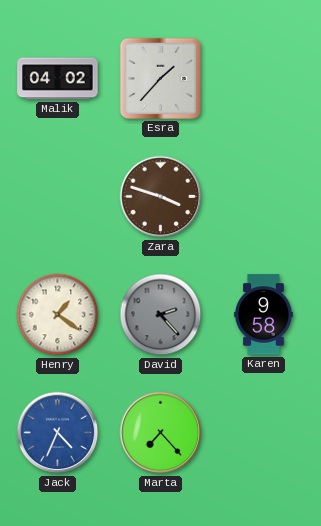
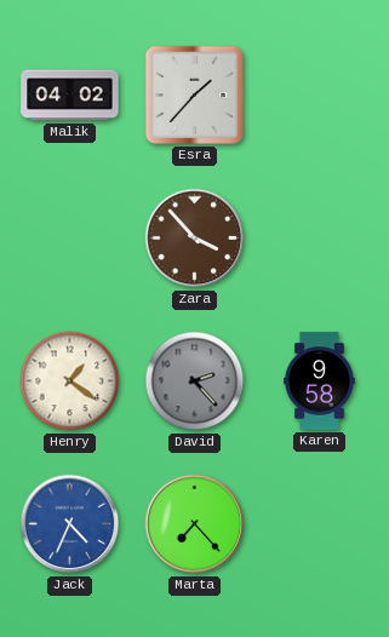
Zara: 3:48 -> 3:53 (195, 239)
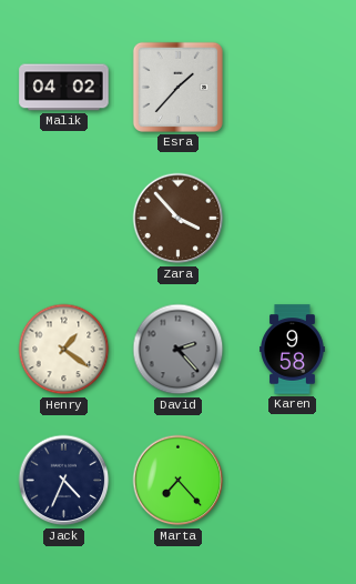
Jack dial: blue -> navy (64, 481)
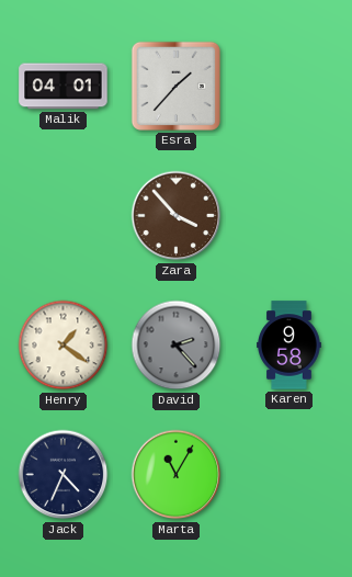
Malik: 04:02 -> 04:01 (64, 87)
Marta: 7:23 -> 11:05 (177, 475)
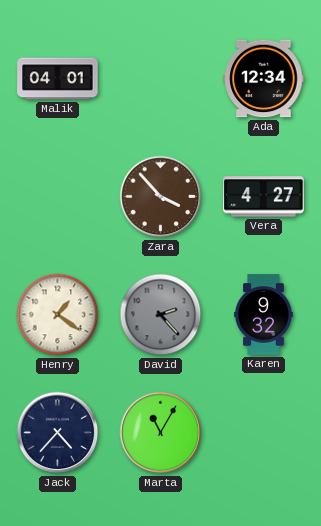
Esra: 1:37 -> none (175, 86)
Ada: none -> 12:34 (264, 79)
Vera: none -> 4:27 (264, 197)
Karen: 9:58 -> 9:32 (264, 315)
Jack: 4:34 -> 4:37 (58, 433)
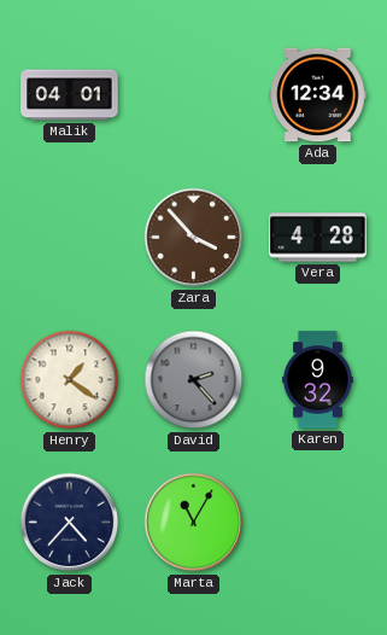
Vera: 4:27 -> 4:28 (318, 238)
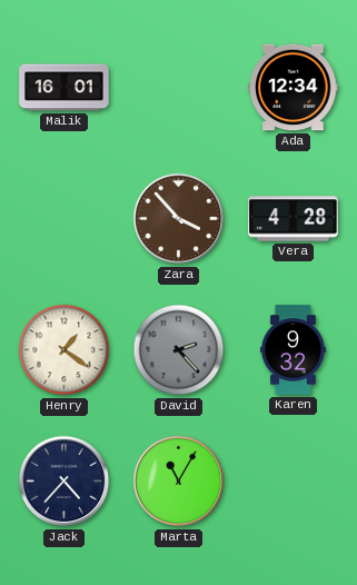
Malik: 04:01 -> 16:01 (65, 88)
